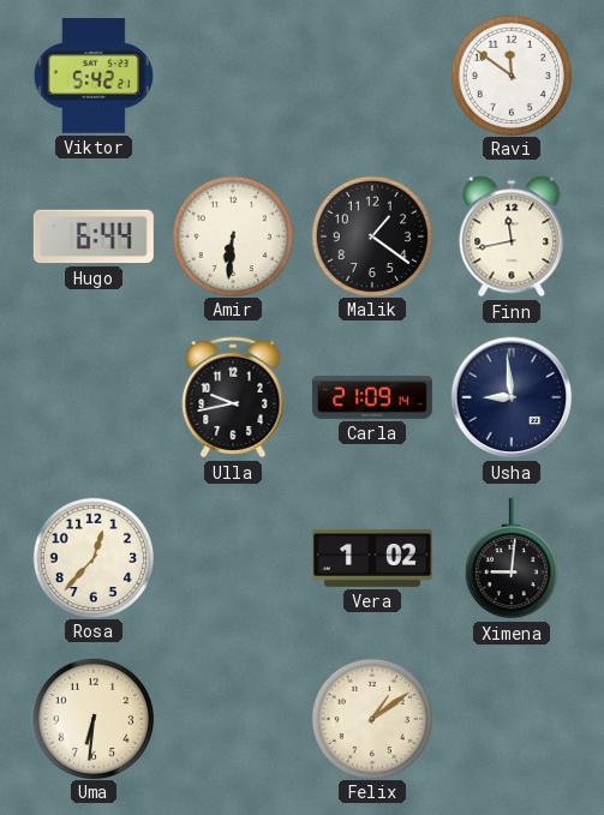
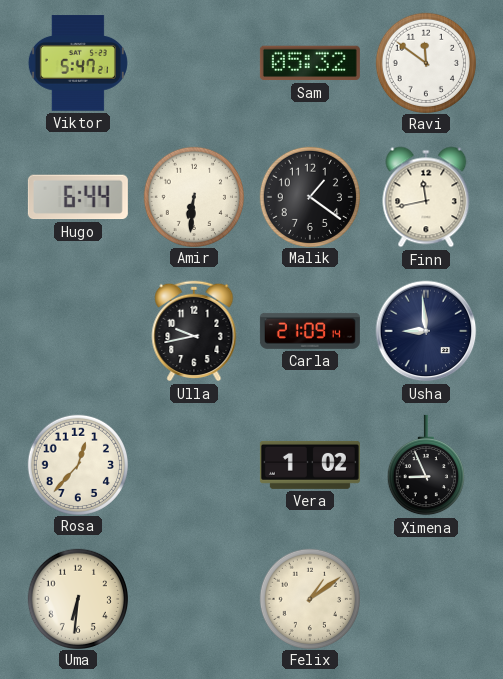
Viktor: 5:42 -> 5:47 (78, 63)
Sam: none -> 05:32 (310, 63)
Ximena: 9:01 -> 8:56 (426, 465)
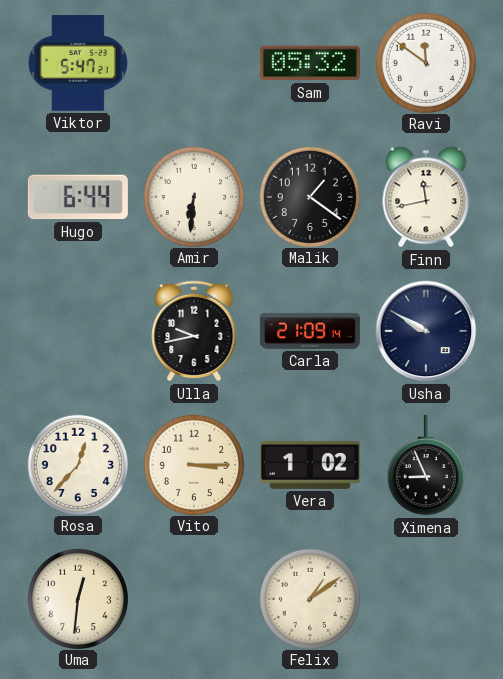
Usha: 8:59 -> 9:50 (426, 331)
Vito: none -> 3:15 (193, 464)
Uma: 6:31 -> 12:31 (77, 598)
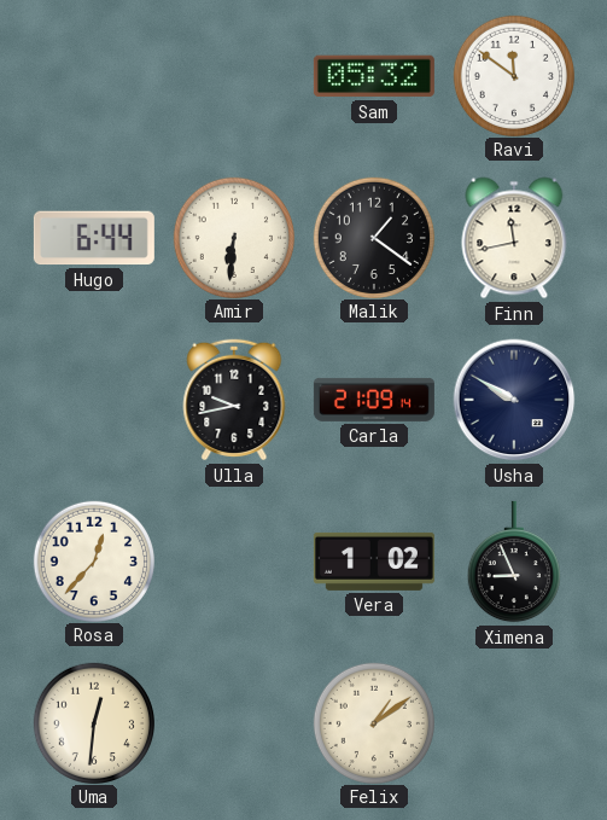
Viktor: 5:47 -> none (78, 63)
Vito: 3:15 -> none (193, 464)
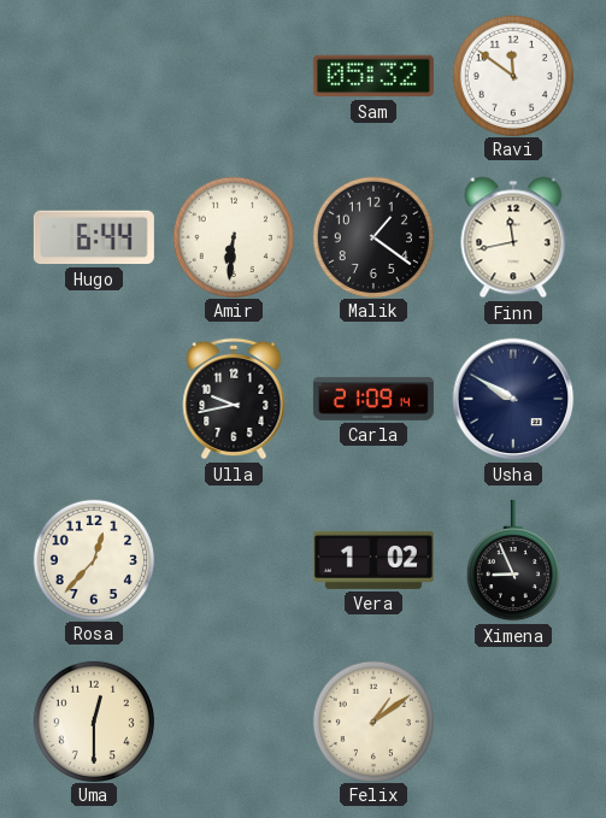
Uma: 12:31 -> 12:30 (93, 720)
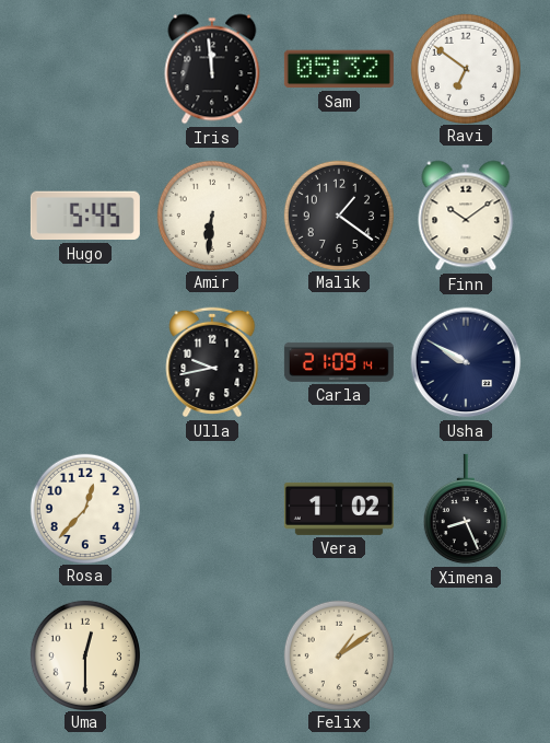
Iris: none -> 11:59 (212, 69)
Ravi: 11:51 -> 6:51 (465, 68)
Hugo: 6:44 -> 5:45 (85, 216)
Finn: 11:43 -> 10:09 (466, 216)
Ximena: 8:56 -> 8:26 (466, 509)
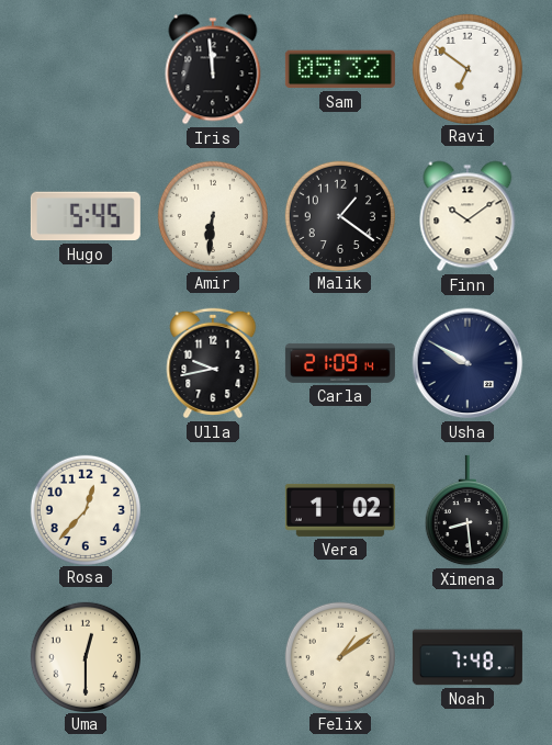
Ximena: 8:26 -> 8:29 (467, 510)
Noah: none -> 7:48 (467, 657)
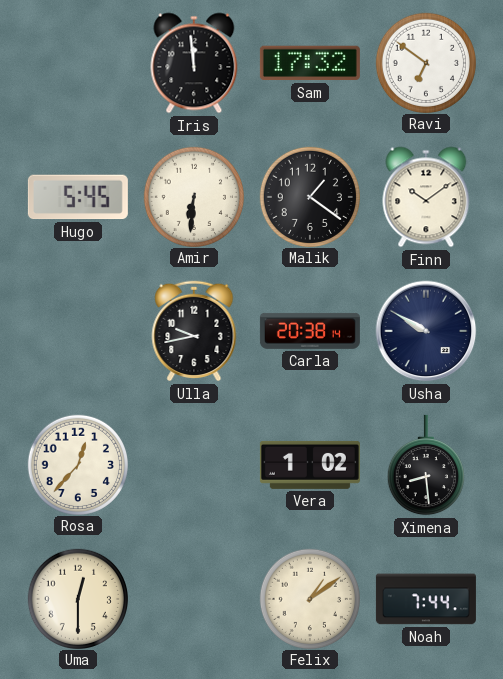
Sam: 05:32 -> 17:32 (310, 63)
Carla: 21:09 -> 20:38 (310, 331)
Noah: 7:48 -> 7:44 (426, 599)
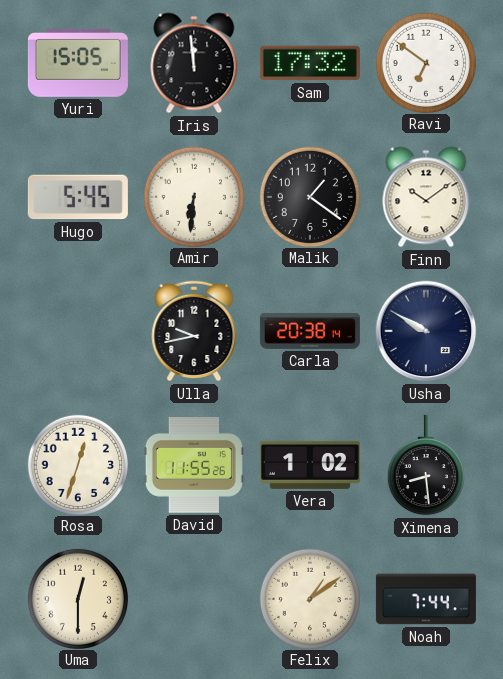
Yuri: none -> 15:05 (78, 63)
Rosa: 12:37 -> 12:33 (77, 464)
David: none -> 11:55 (194, 466)
